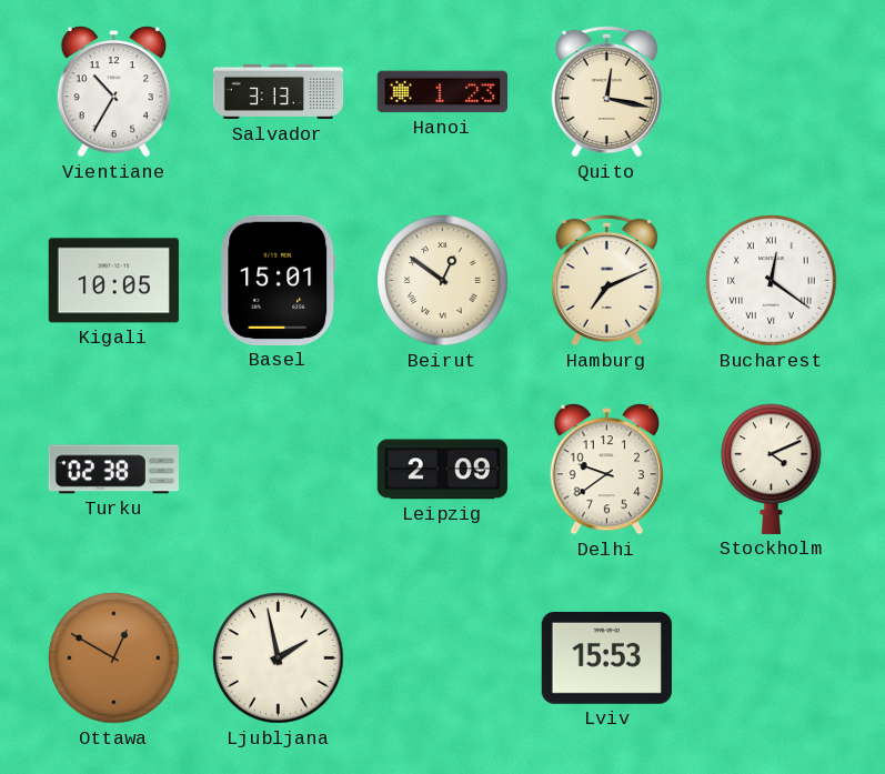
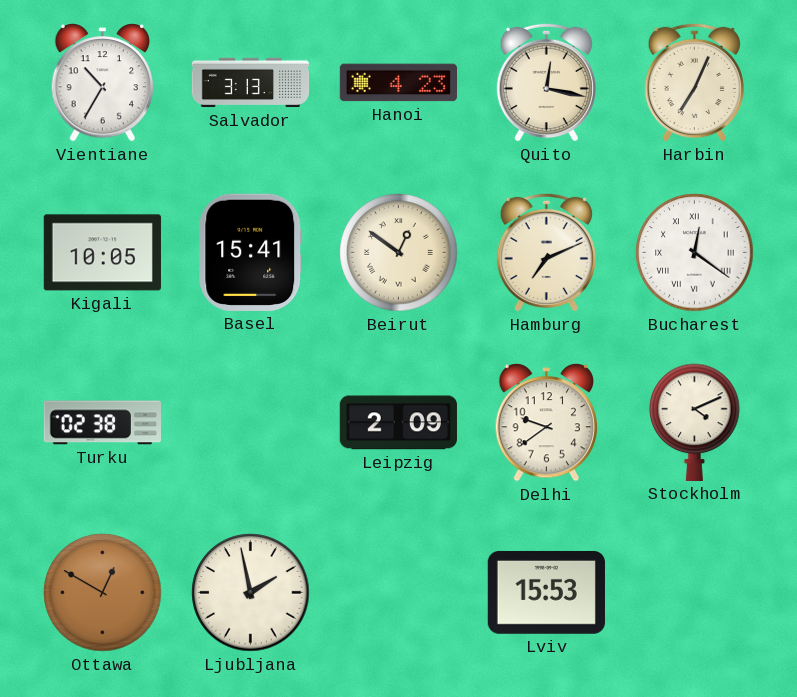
Hanoi: 1:23 -> 4:23 (398, 83)
Harbin: none -> 7:04 (694, 82)
Basel: 15:01 -> 15:41 (251, 252)
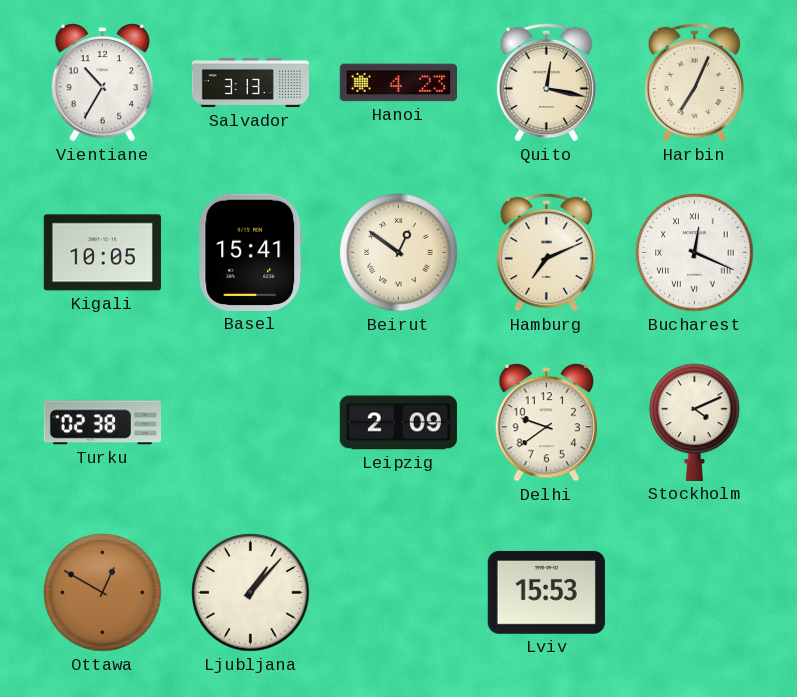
Bucharest: 12:21 -> 12:19 (695, 253)
Ljubljana: 1:58 -> 1:07 (251, 593)
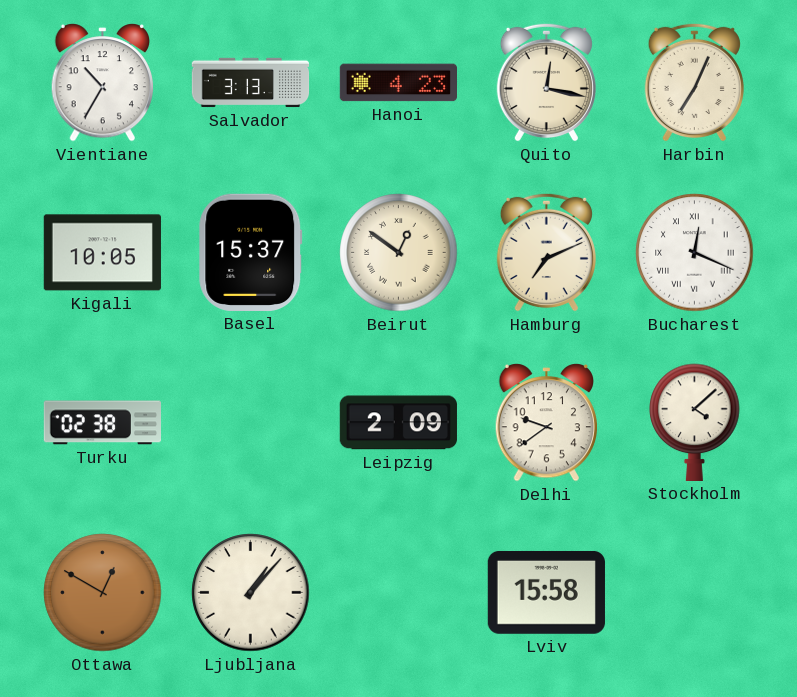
Basel: 15:41 -> 15:37 (251, 252)
Stockholm: 4:11 -> 4:08 (695, 422)
Lviv: 15:53 -> 15:58 (546, 592)
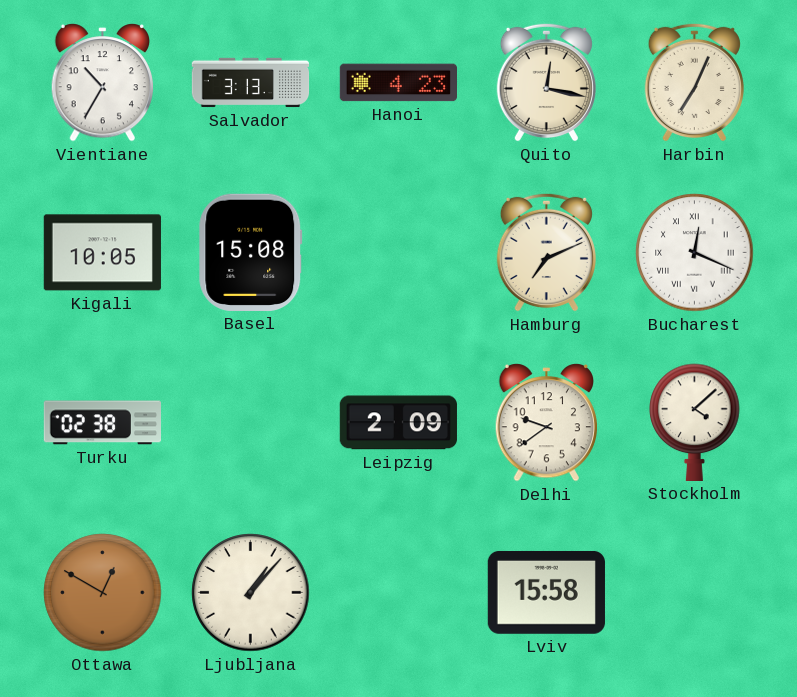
Basel: 15:37 -> 15:08 (251, 252)
Beirut: 12:51 -> none (399, 253)
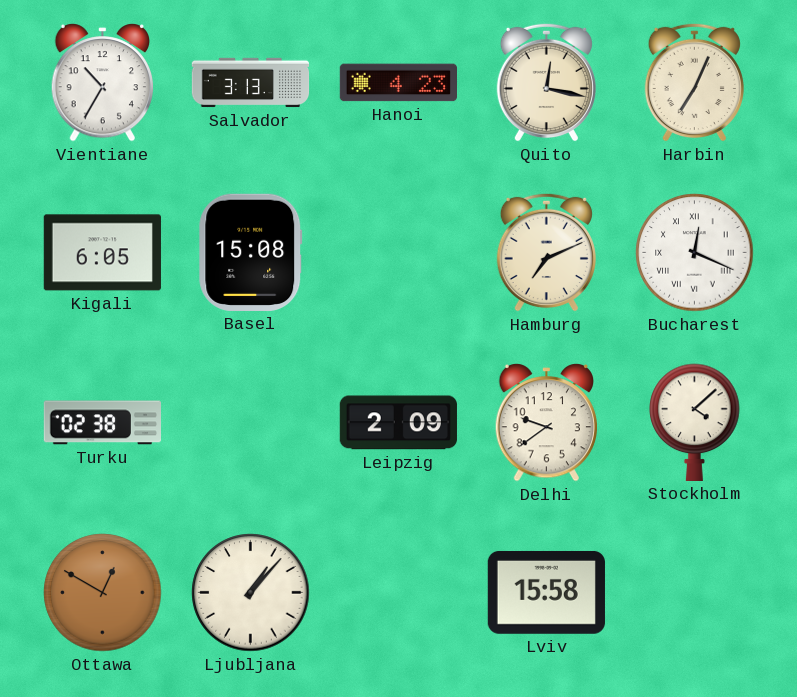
Kigali: 10:05 -> 6:05 (102, 253)
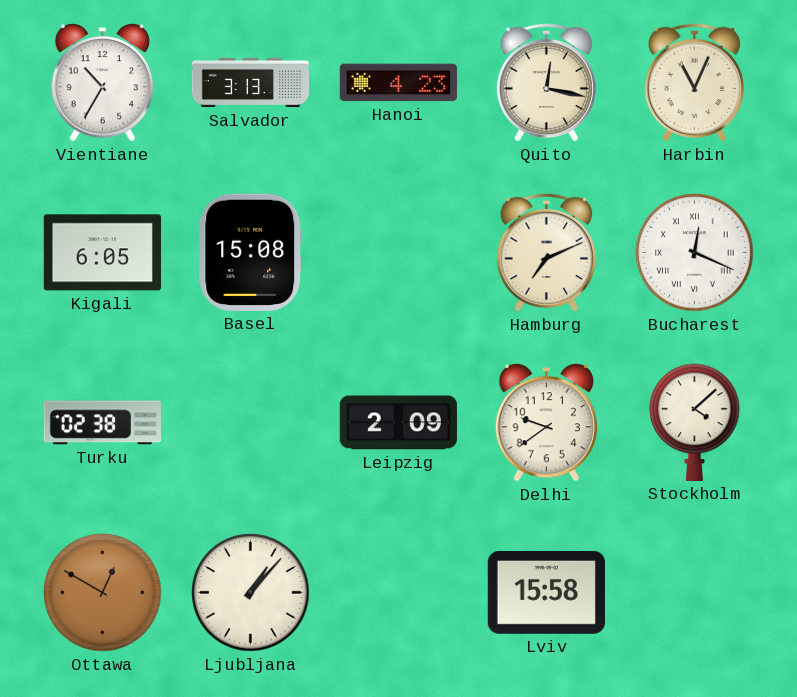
Harbin: 7:04 -> 11:04 (694, 82)
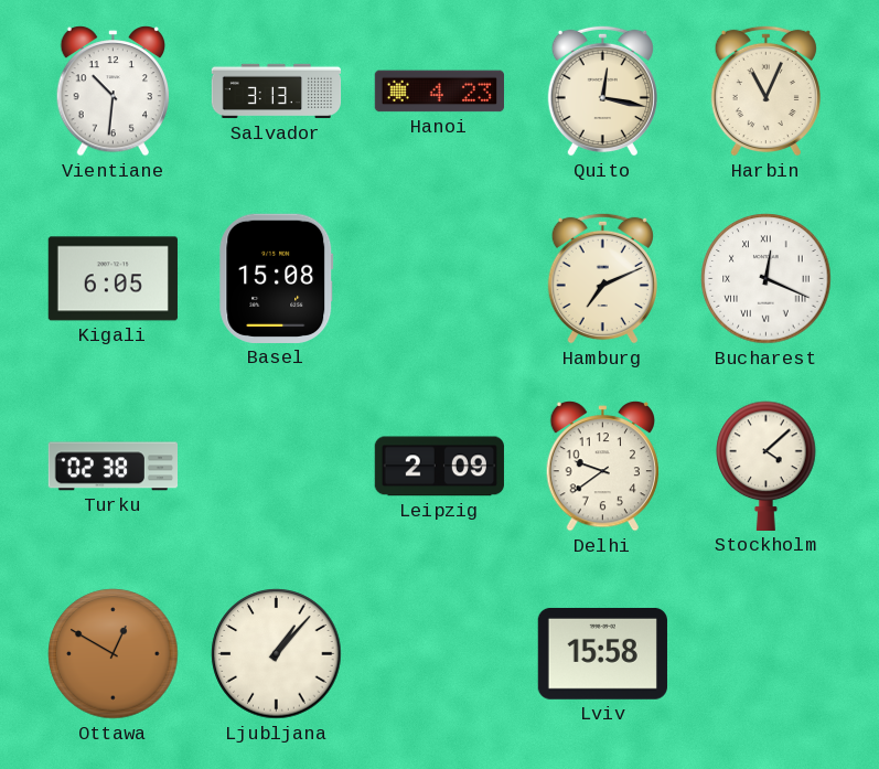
Vientiane: 10:35 -> 10:31 (114, 92)
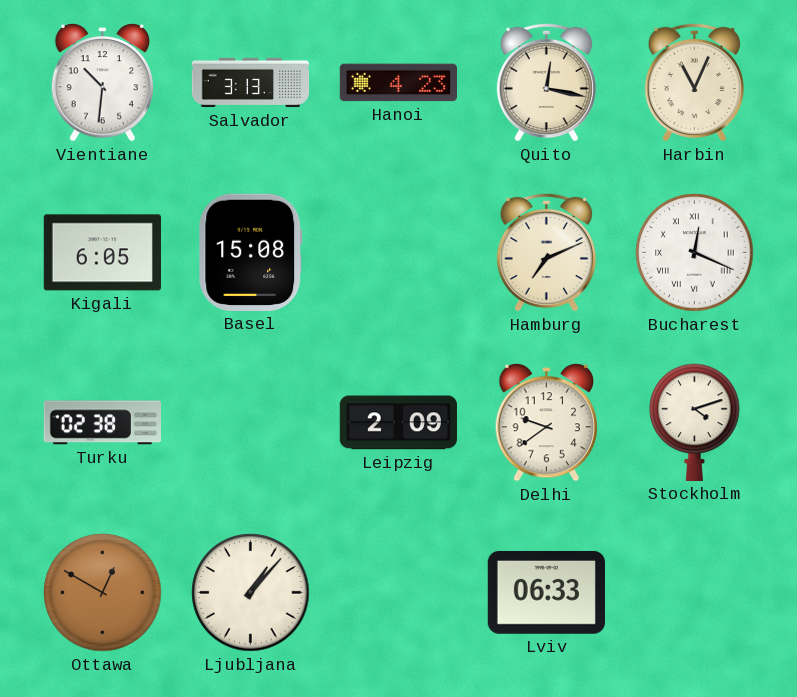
Stockholm: 4:08 -> 4:12 (695, 422)
Lviv: 15:58 -> 06:33 (546, 592)
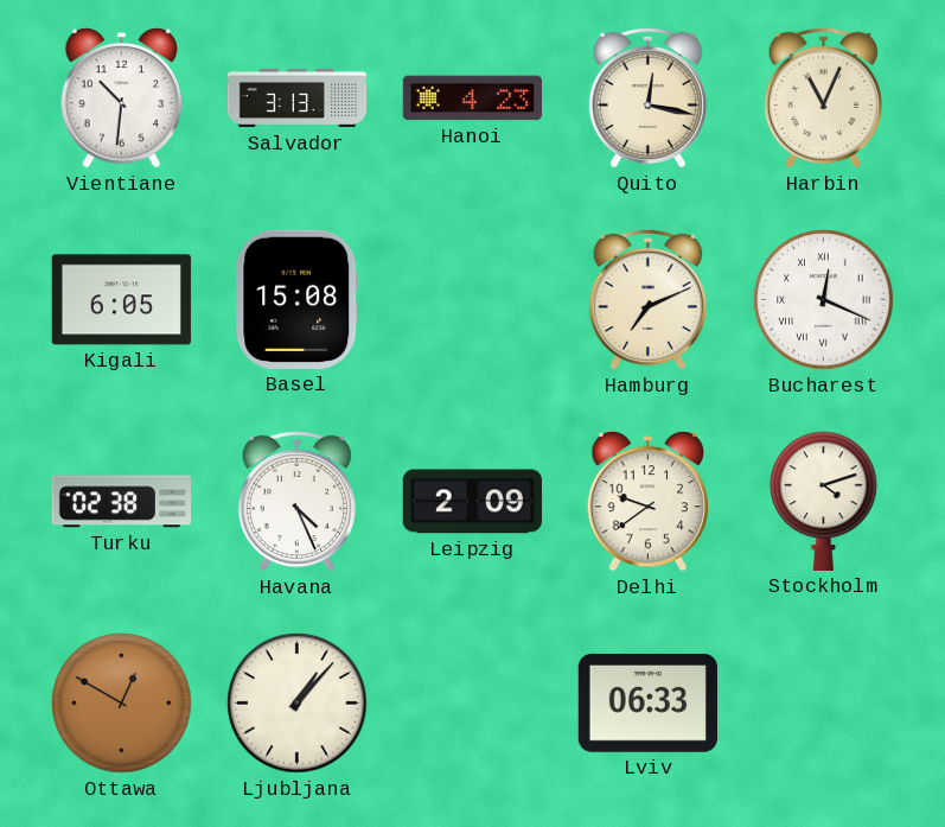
Havana: none -> 4:26 (296, 501)
